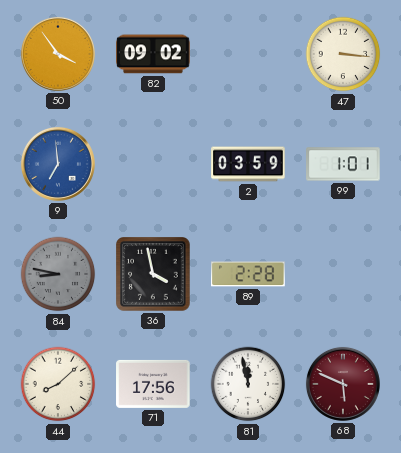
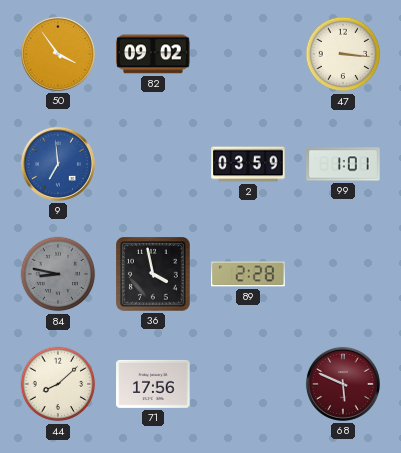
81: 11:58 -> none (248, 384)
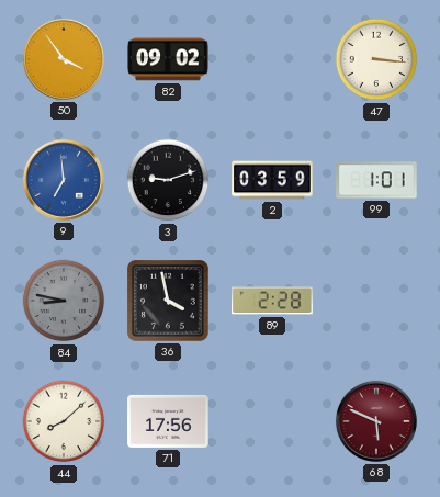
3: none -> 9:12 (168, 180)
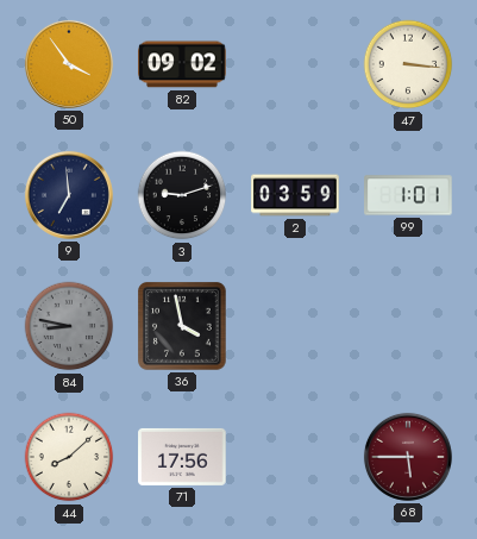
9 dial: blue -> navy (69, 195)
89: 2:28 -> none (272, 301)
68: 5:49 -> 5:45 (408, 457)
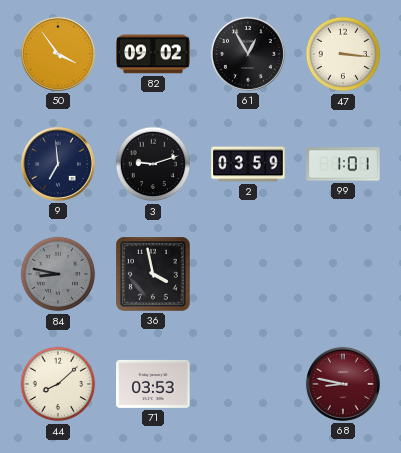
61: none -> 12:55 (248, 54)
71: 17:56 -> 03:53 (153, 384)
68: 5:45 -> 8:47 (343, 384)
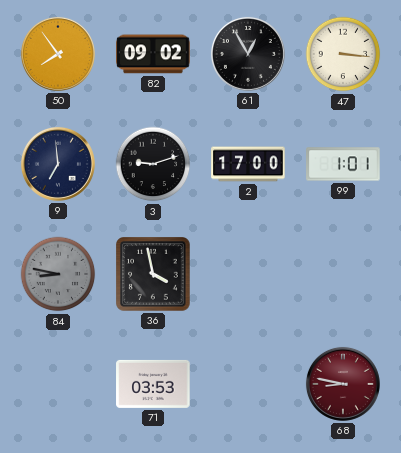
50: 3:54 -> 7:54 (58, 54)
2: 03:59 -> 17:00 (248, 164)
44: 8:08 -> none (58, 384)
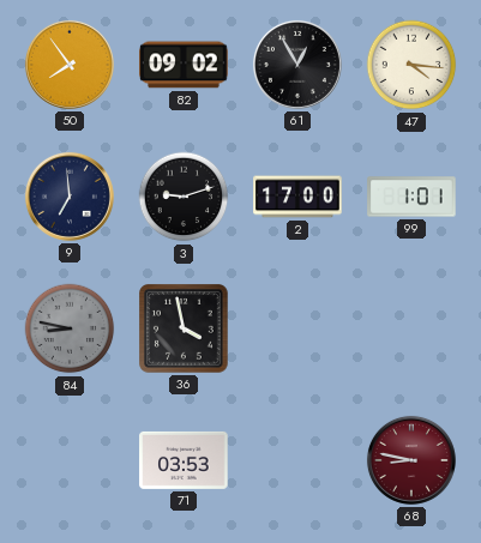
47: 3:16 -> 4:16 (411, 65)
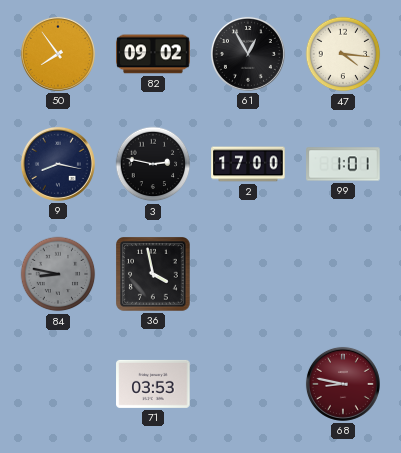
9: 6:59 -> 8:17 (58, 164)
3: 9:12 -> 2:47 (153, 164)
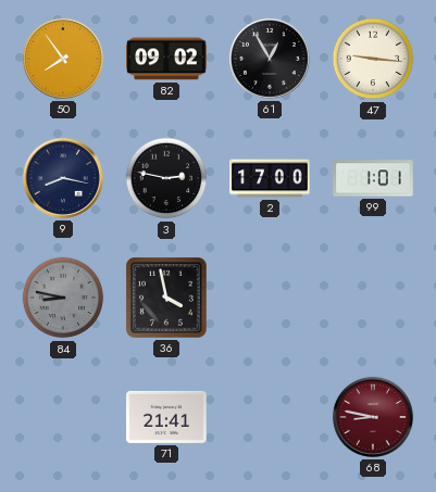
47: 4:16 -> 9:16 (373, 59)
71: 03:53 -> 21:41 (166, 417)
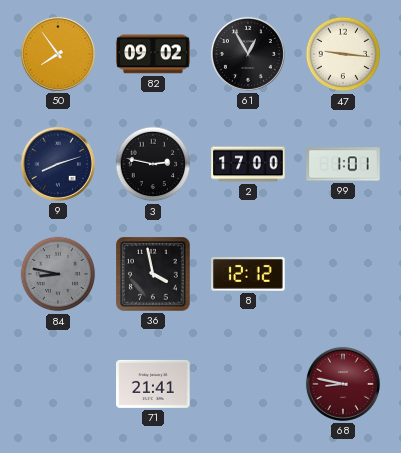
9: 8:17 -> 8:12 (58, 164)
8: none -> 12:12 (248, 274)
